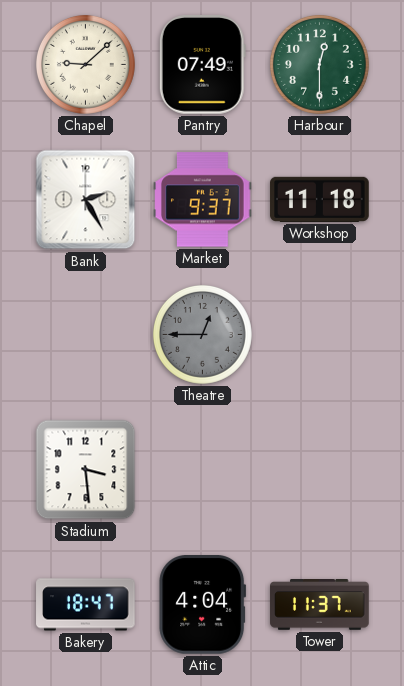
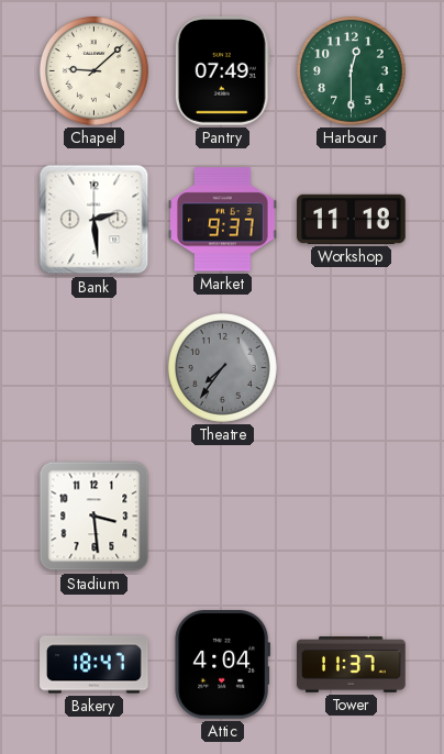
Bank: 2:25 -> 2:29 (95, 220)
Theatre: 12:45 -> 7:36 (222, 367)
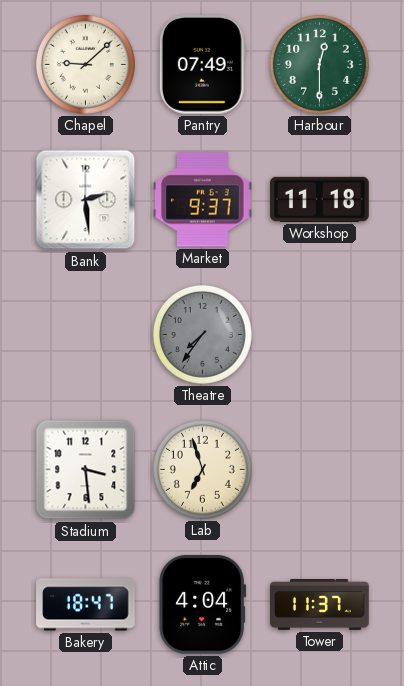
Lab: none -> 6:57 (202, 469)
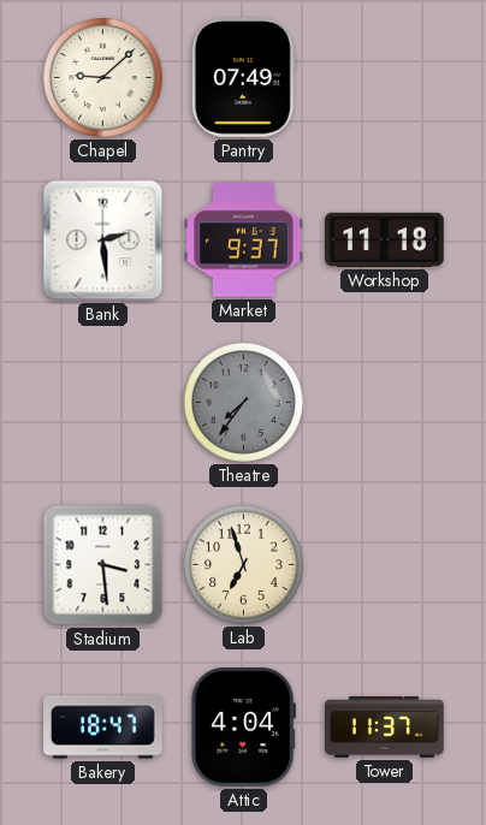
Harbour: 12:30 -> none (319, 64)
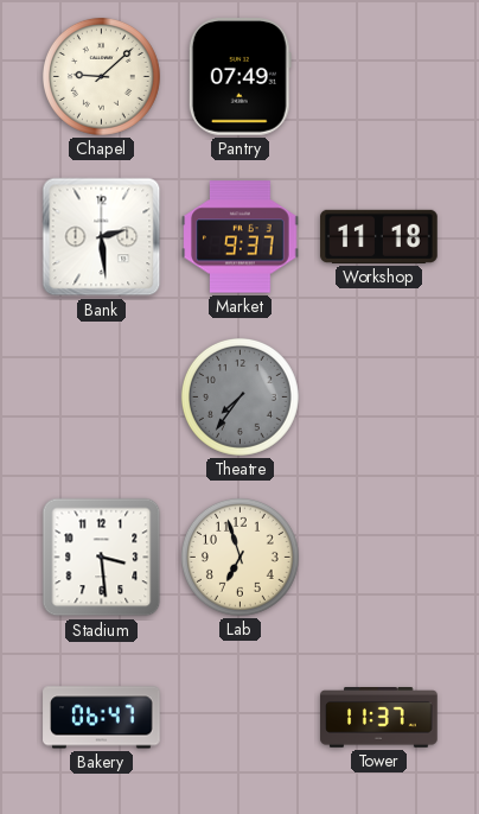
Bakery: 18:47 -> 06:47 (102, 718)
Attic: 4:04 -> none (244, 728)
